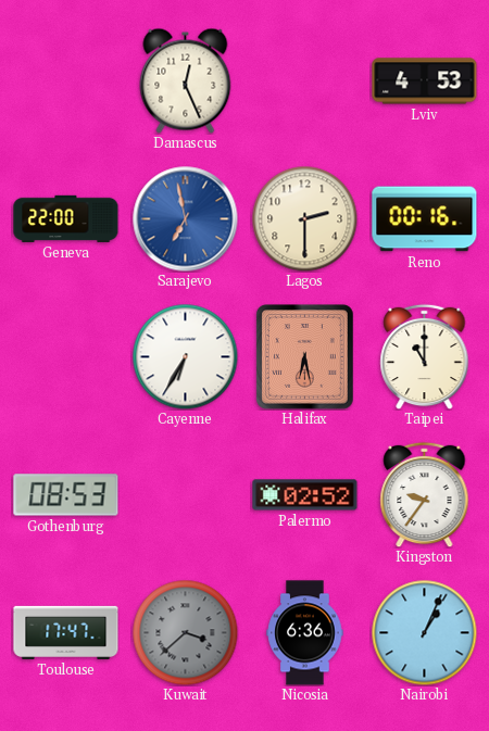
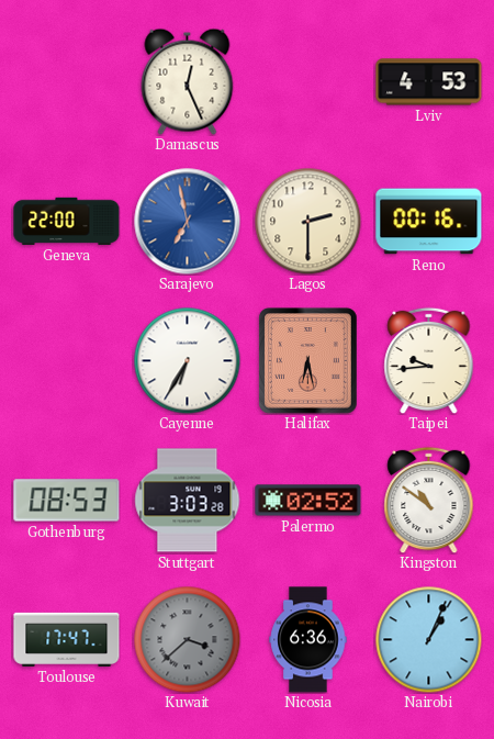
Taipei: 11:00 -> 9:44 (429, 360)
Stuttgart: none -> 3:03 (188, 501)
Kingston: 9:36 -> 10:51 (429, 500)
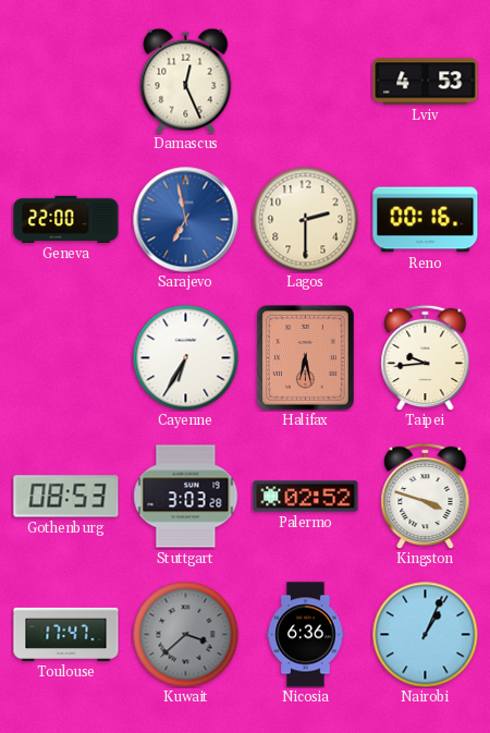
Kingston: 10:51 -> 3:48 (426, 496)
